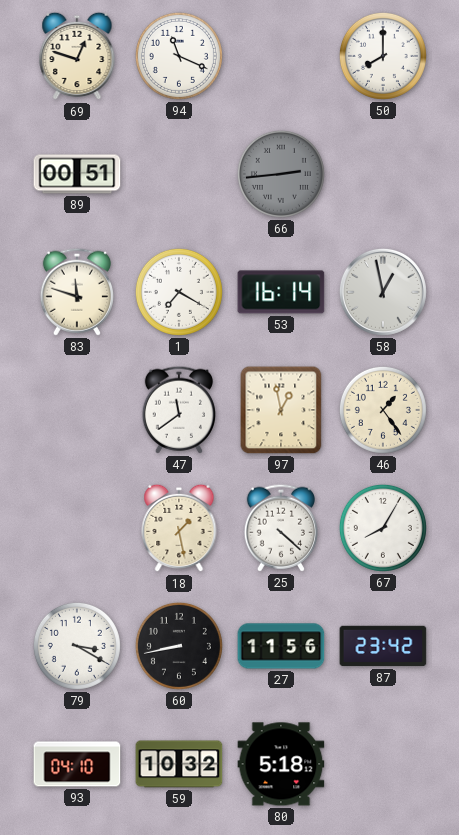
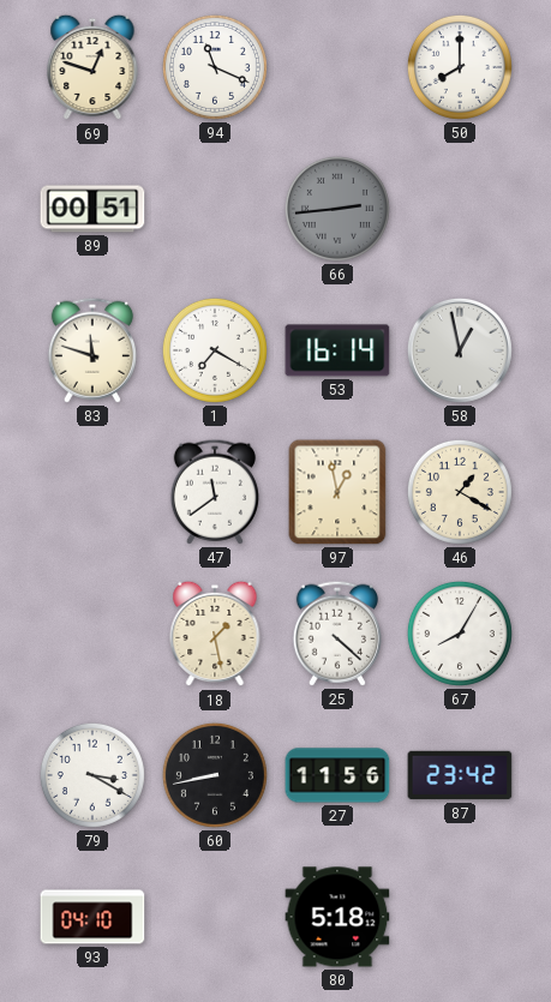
46: 1:24 -> 1:20 (460, 492)
59: 10:32 -> none (179, 764)
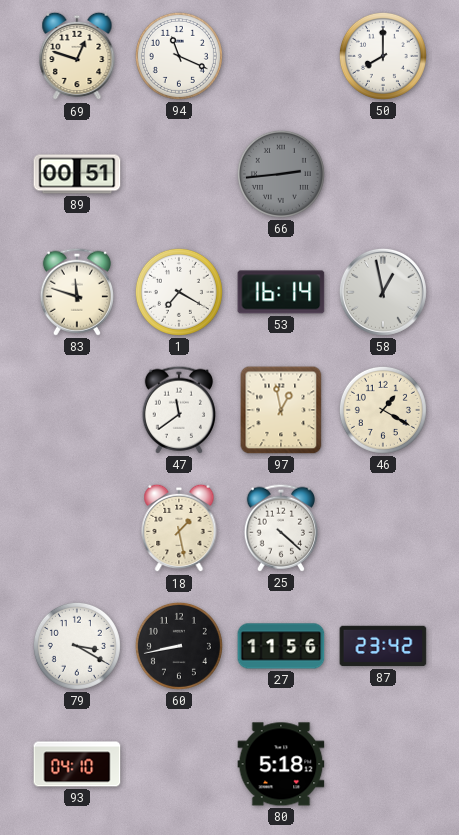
67: 8:05 -> none (460, 634)
